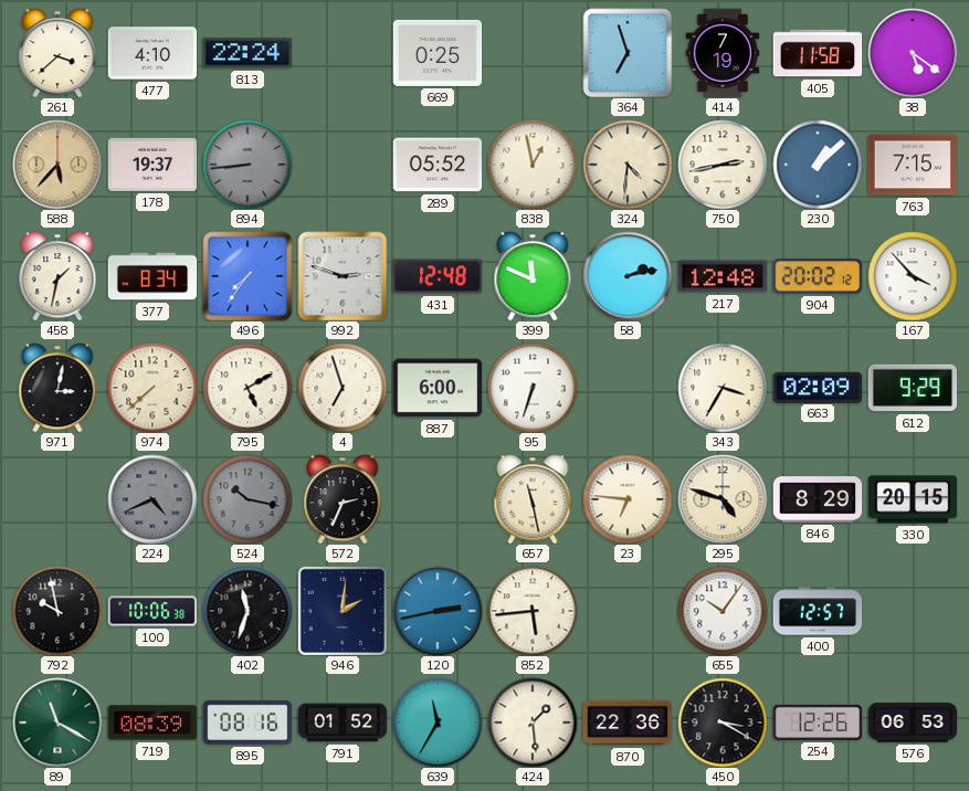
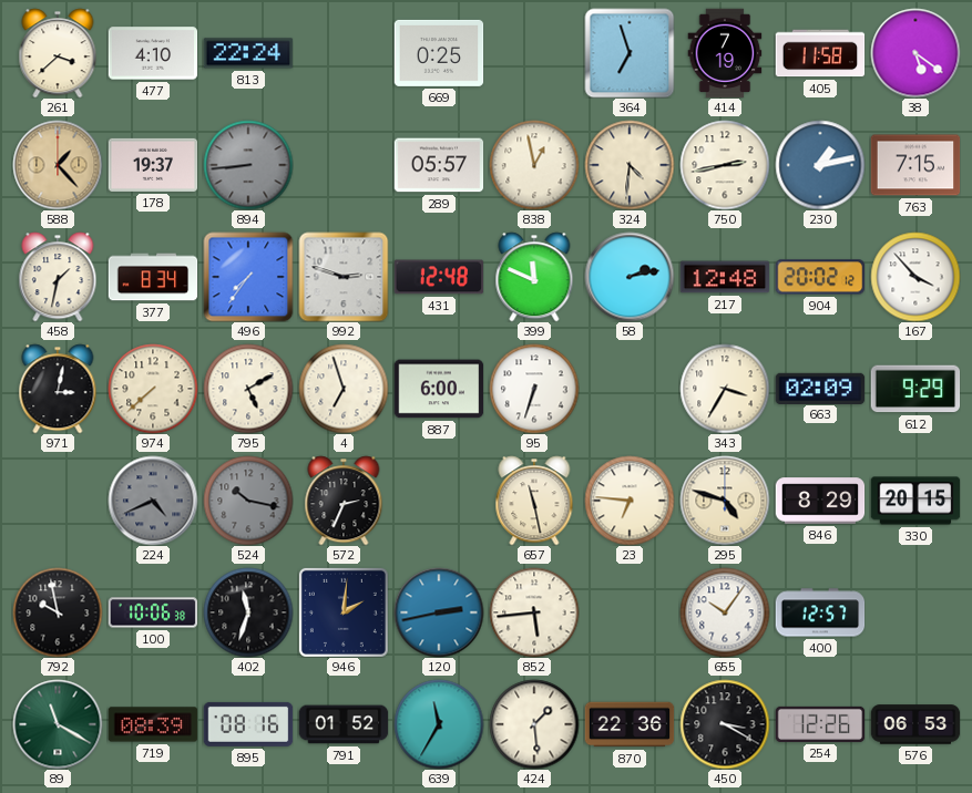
588: 5:37 -> 1:23 (58, 165)
289: 05:52 -> 05:57 (439, 165)
230: 1:08 -> 1:13 (820, 165)
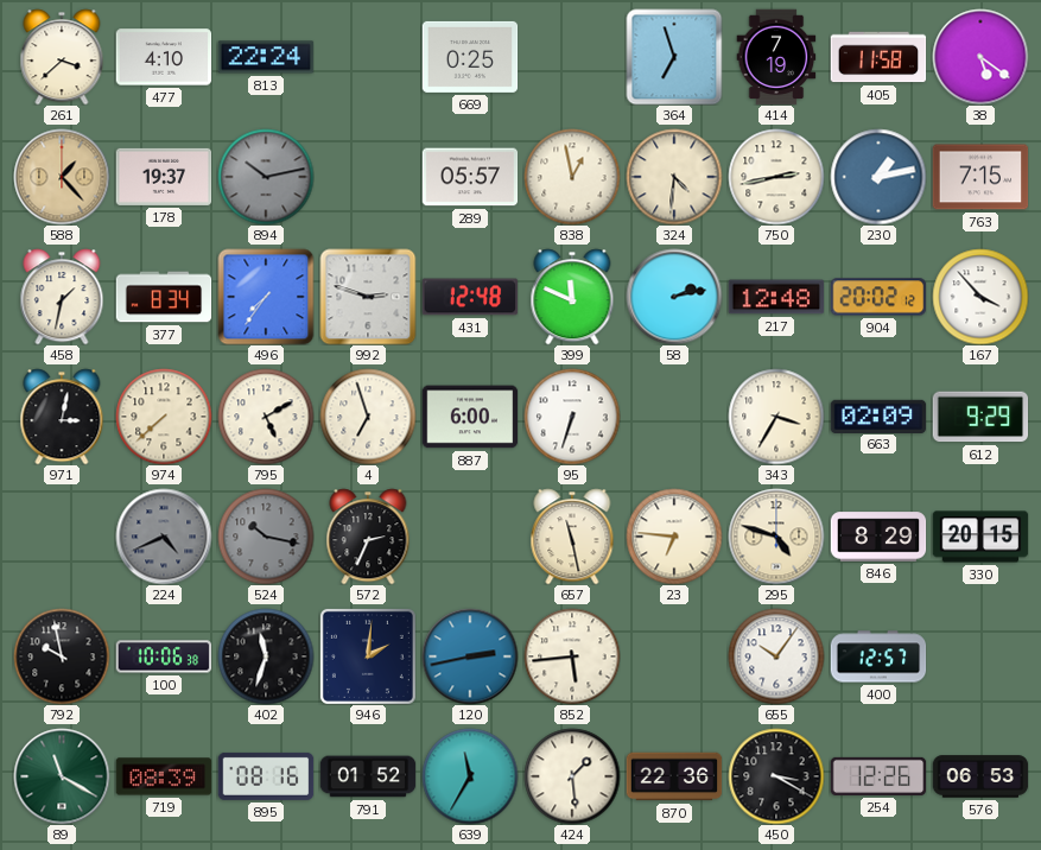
894: 8:44 -> 10:13 (266, 177)
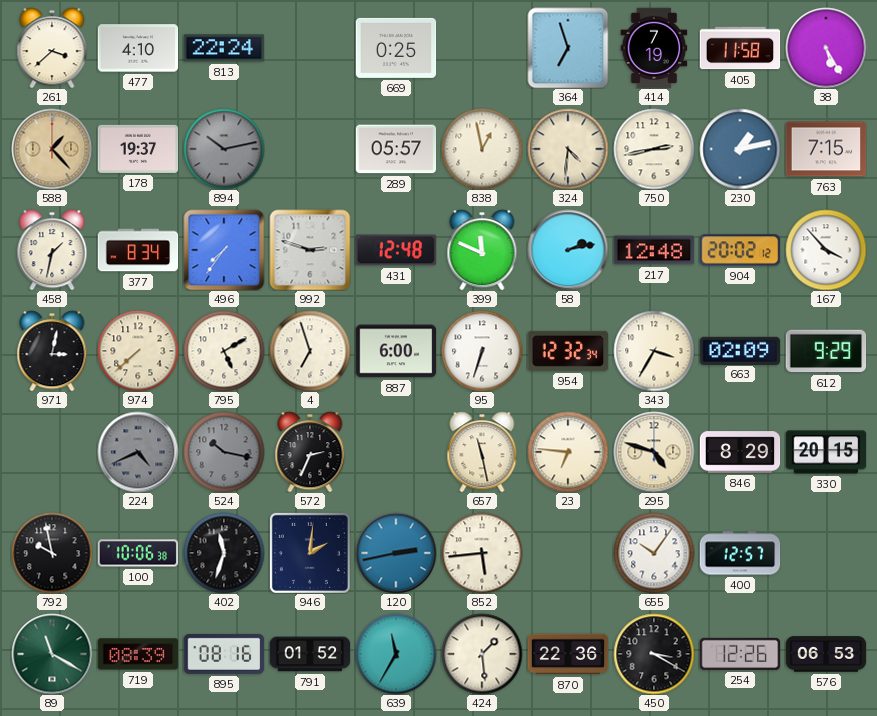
38: 5:21 -> 5:25 (826, 48)
954: none -> 12:32 (568, 351)
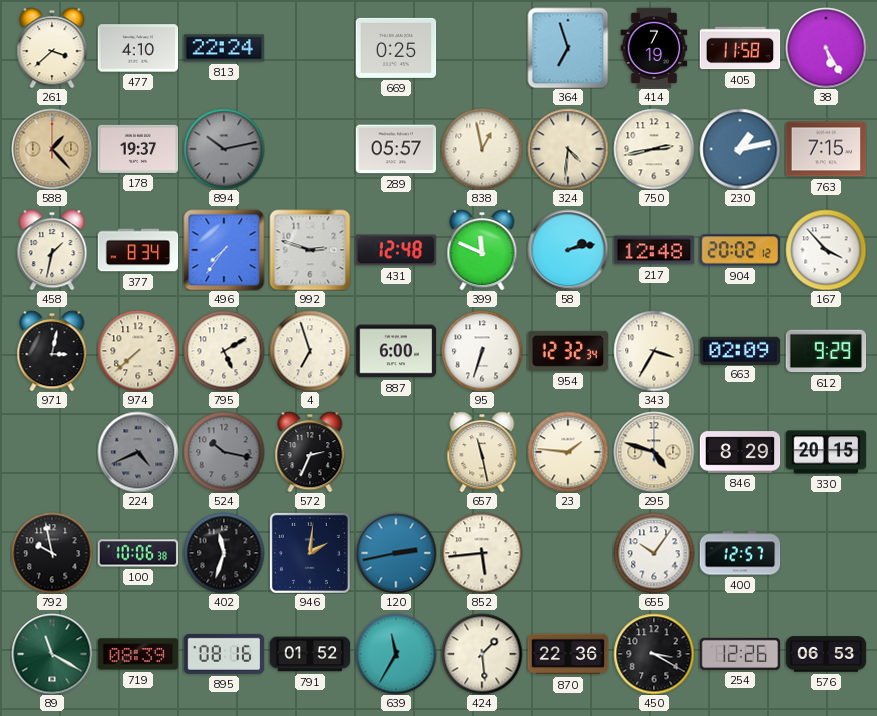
23: 6:46 -> 1:46 (568, 452)
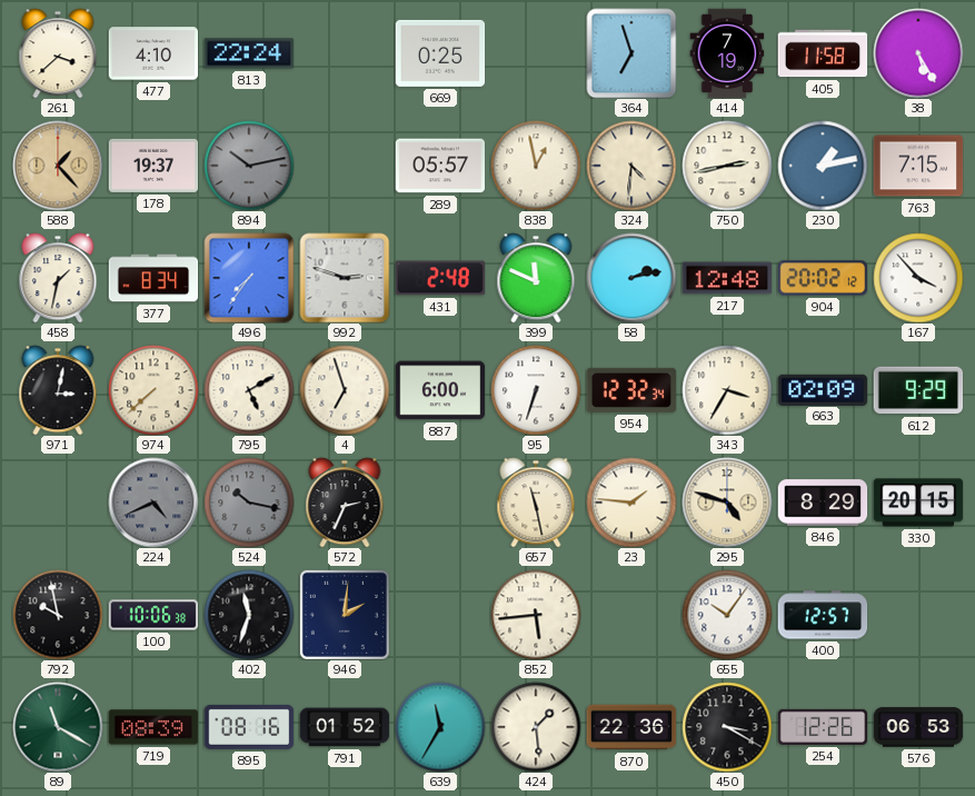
431: 12:48 -> 2:48 (440, 278)
120: 2:43 -> none (396, 553)
